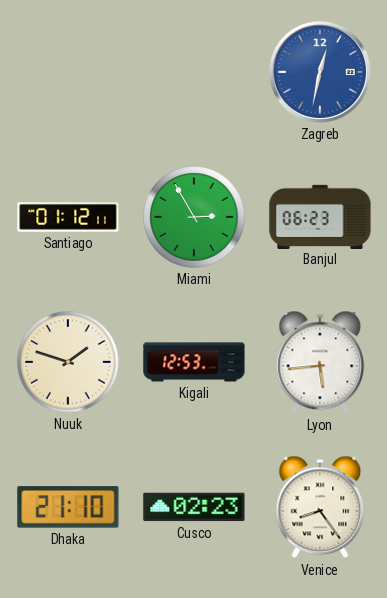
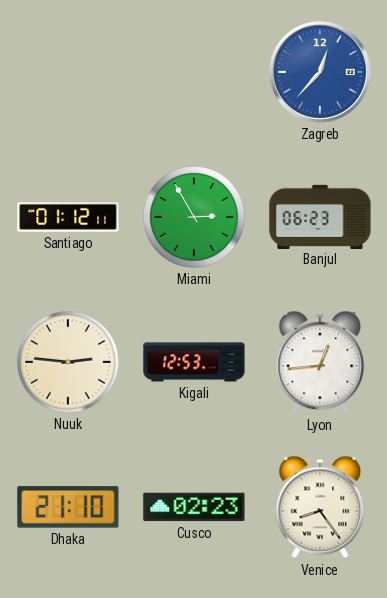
Zagreb: 12:32 -> 12:37 (320, 72)
Nuuk: 1:48 -> 2:46 (68, 362)
Lyon: 5:44 -> 12:44 (320, 362)
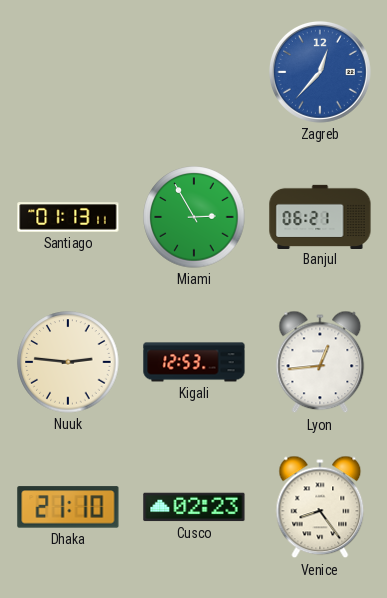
Santiago: 01:12 -> 01:13 (68, 217)
Banjul: 06:23 -> 06:21 (320, 216)
